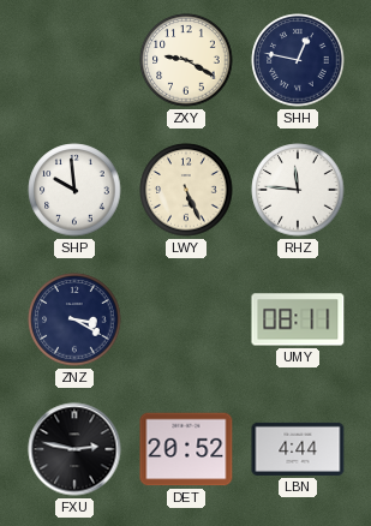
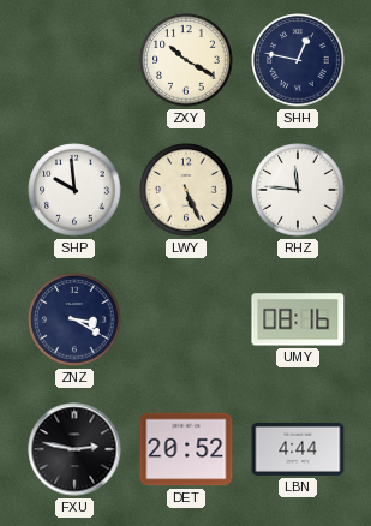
ZXY: 9:20 -> 10:20 (186, 60)
UMY: 08:11 -> 08:16 (298, 319)
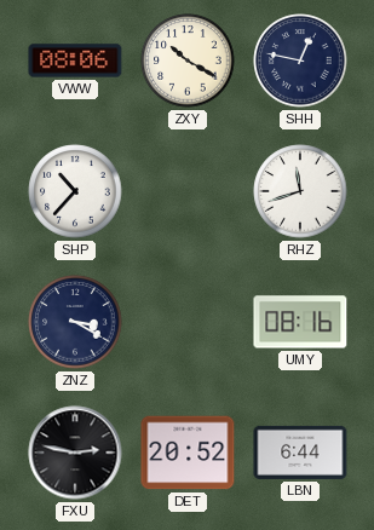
VWW: none -> 08:06 (75, 61)
SHP: 9:59 -> 10:37 (75, 191)
LWY: 5:26 -> none (186, 190)
RHZ: 11:46 -> 11:42 (300, 191)
LBN: 4:44 -> 6:44 (300, 453)
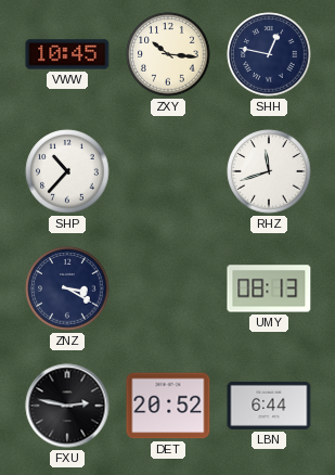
VWW: 08:06 -> 10:45 (67, 54)
ZXY: 10:20 -> 10:16 (168, 54)
UMY: 08:16 -> 08:13 (269, 288)
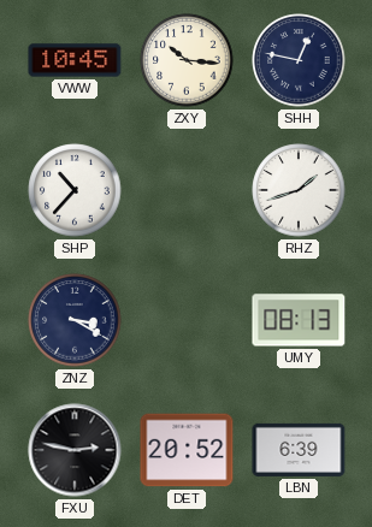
RHZ: 11:42 -> 1:42 (299, 190)
LBN: 6:44 -> 6:39 (299, 450)
